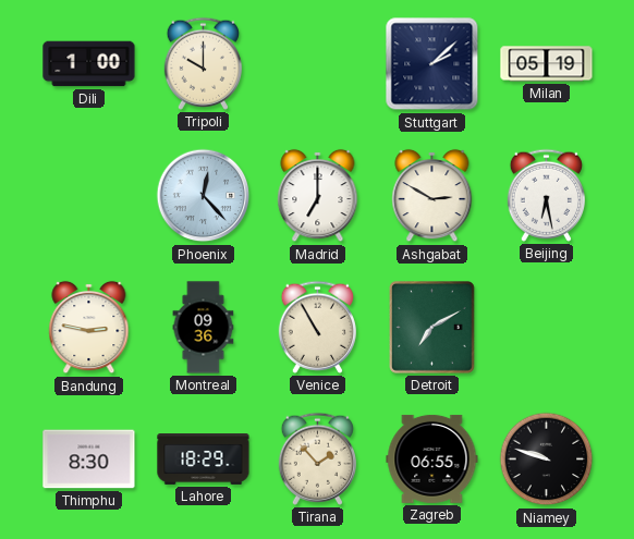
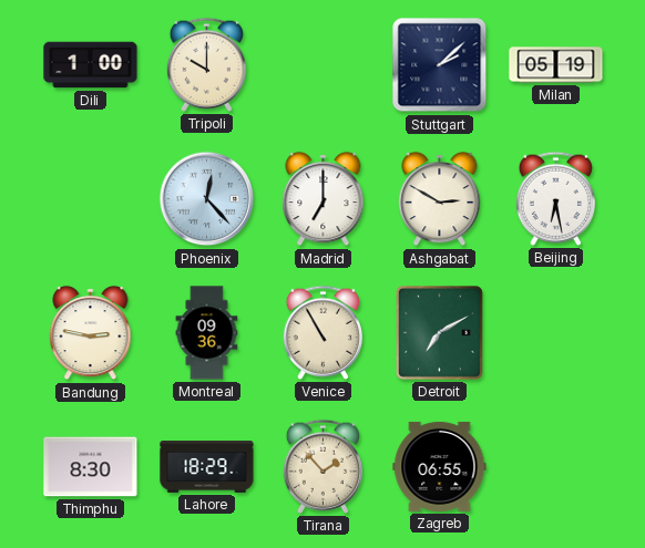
Niamey: 9:48 -> none (547, 460)
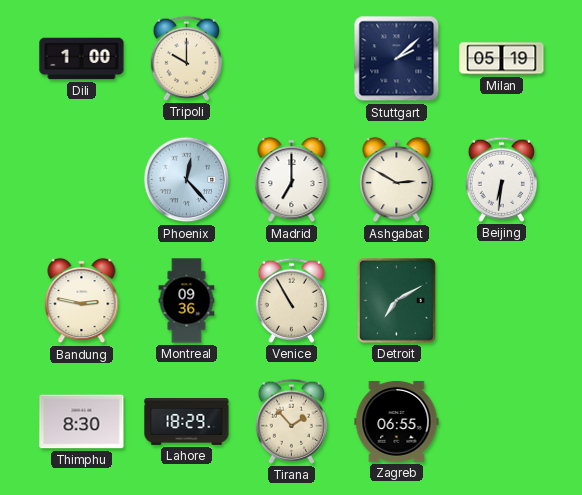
Beijing: 6:28 -> 6:31 (501, 179)
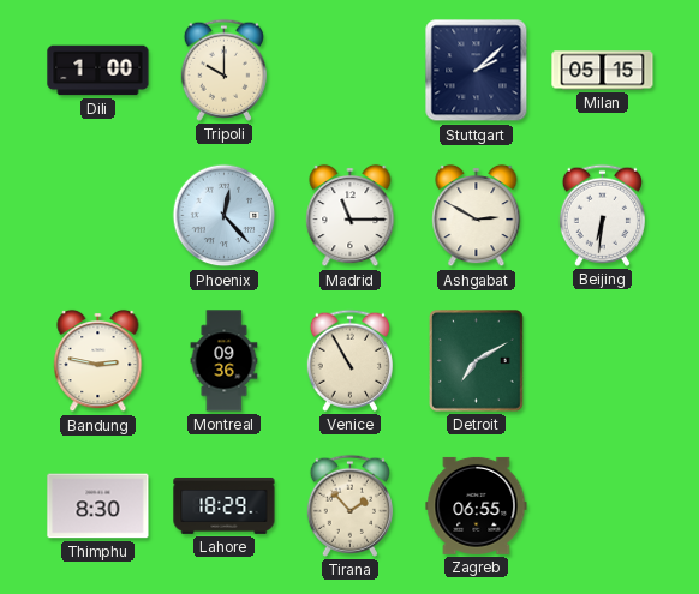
Milan: 05:19 -> 05:15 (603, 71)
Madrid: 7:00 -> 11:15 (351, 216)
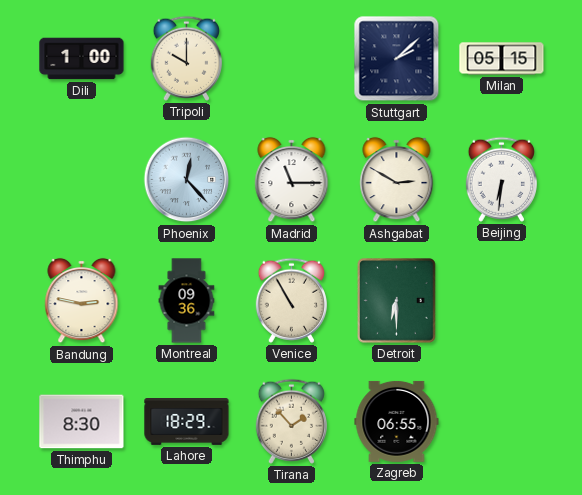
Detroit: 7:10 -> 6:30 (397, 301)
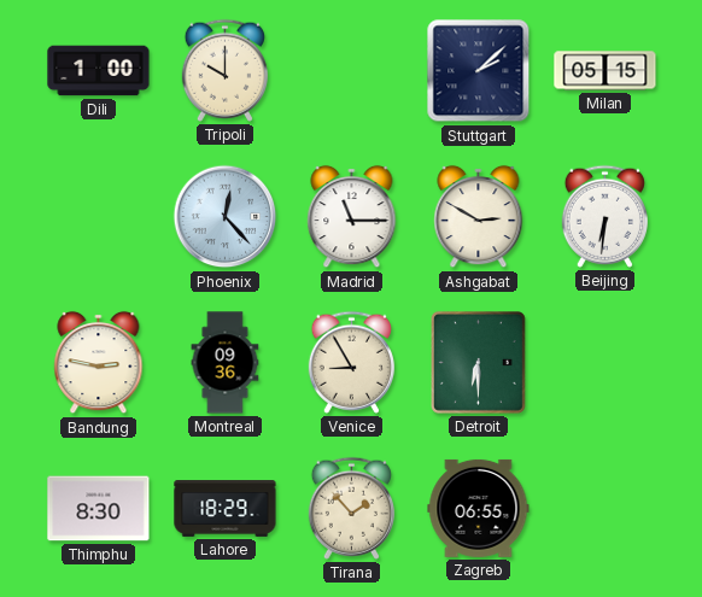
Venice: 10:55 -> 8:55 (351, 362)
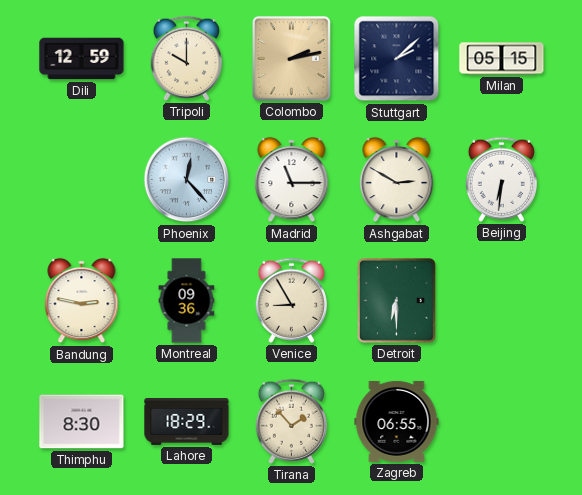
Dili: 1:00 -> 12:59 (82, 59)
Colombo: none -> 2:13 (292, 59)
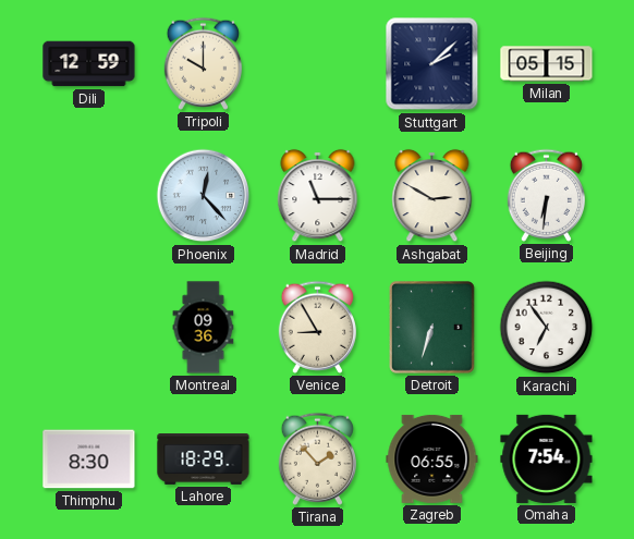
Colombo: 2:13 -> none (292, 59)
Bandung: 2:47 -> none (82, 301)
Detroit: 6:30 -> 6:33 (432, 328)
Karachi: none -> 6:54 (547, 328)
Omaha: none -> 7:54 (547, 458)
